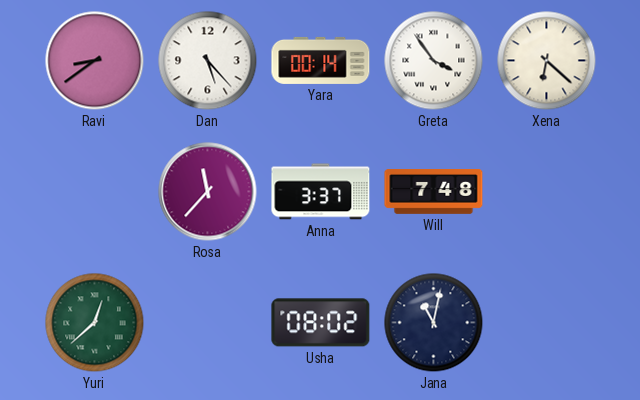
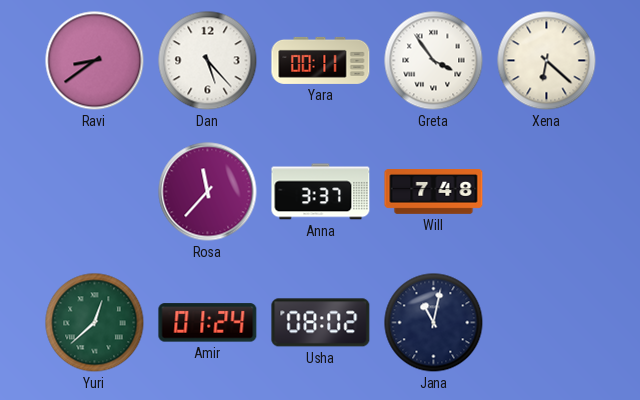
Yara: 00:14 -> 00:11 (321, 60)
Amir: none -> 01:24 (208, 323)
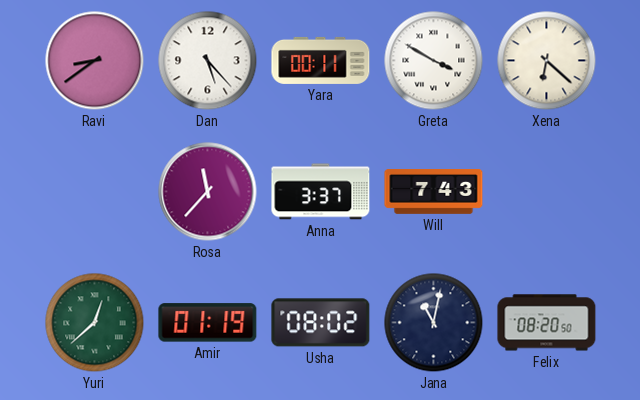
Greta: 3:54 -> 3:50 (434, 61)
Will: 7:48 -> 7:43 (434, 192)
Amir: 01:24 -> 01:19 (208, 323)
Felix: none -> 08:20 (547, 323)
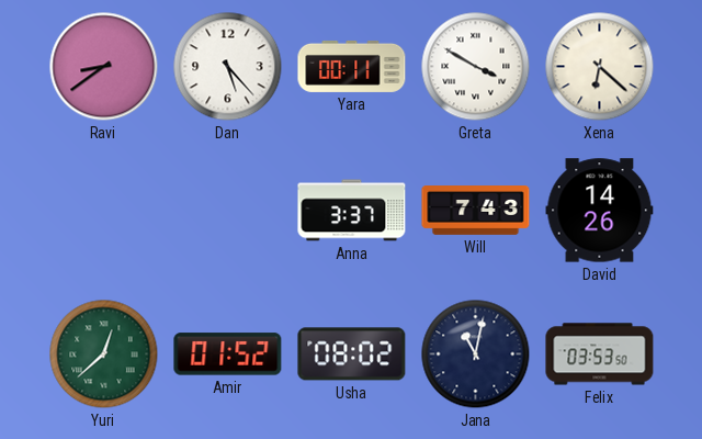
Rosa: 11:37 -> none (208, 192)
David: none -> 14:26 (600, 211)
Amir: 01:19 -> 01:52 (228, 354)
Felix: 08:20 -> 03:53 (600, 354)
